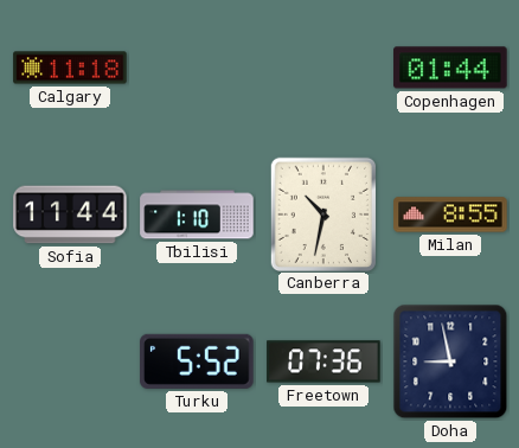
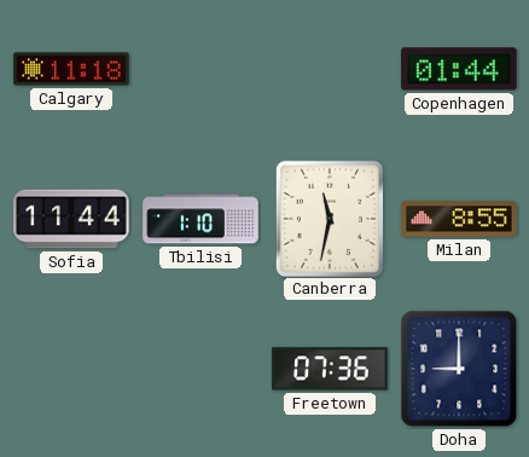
Canberra: 10:32 -> 11:32 (329, 218)
Turku: 5:52 -> none (197, 361)
Doha: 8:58 -> 9:00 (459, 369)
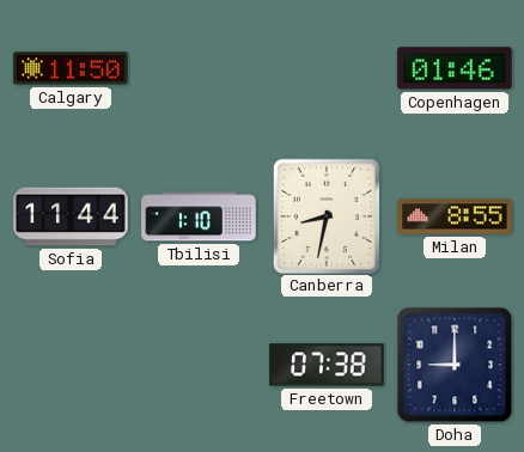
Calgary: 11:18 -> 11:50 (71, 68)
Copenhagen: 01:44 -> 01:46 (455, 68)
Canberra: 11:32 -> 8:32 (325, 215)
Freetown: 07:36 -> 07:38 (327, 365)
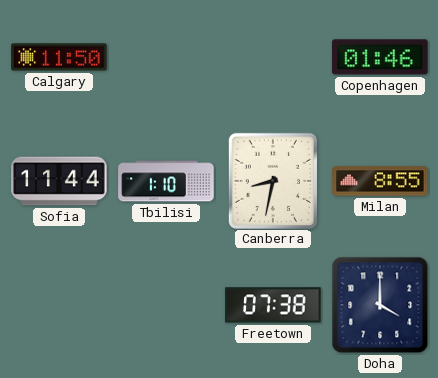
Doha: 9:00 -> 4:00 (380, 305)
